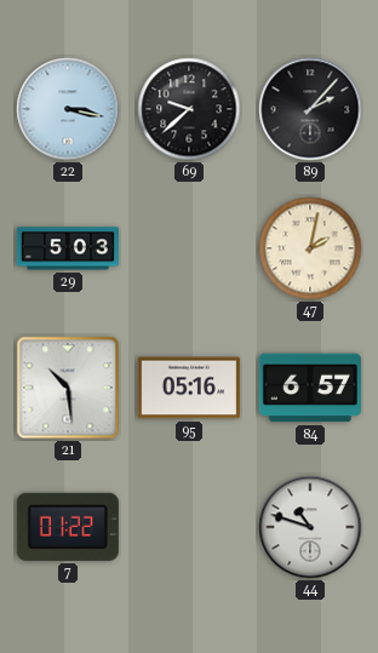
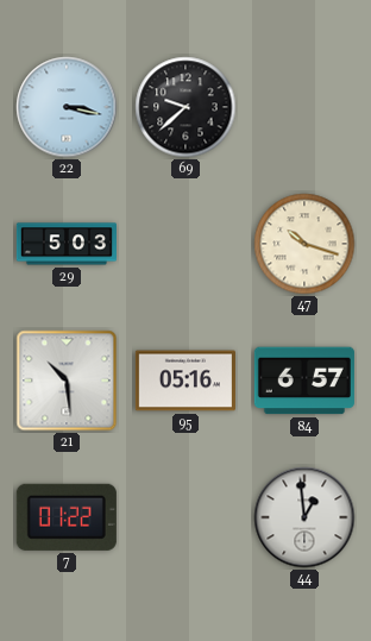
89: 2:07 -> none (310, 109)
47: 2:02 -> 10:18 (304, 244)
44: 10:48 -> 12:59 (304, 517)
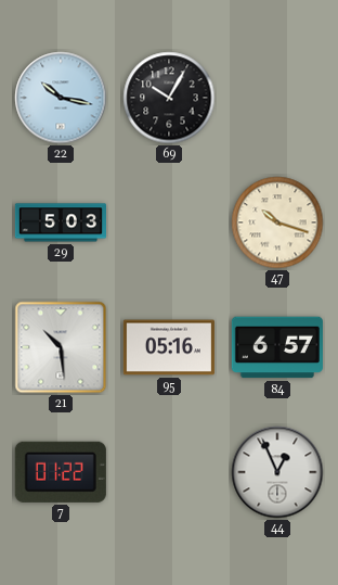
22: 3:17 -> 10:17 (61, 98)
69: 9:38 -> 10:05 (169, 98)
44: 12:59 -> 12:56 (277, 472)
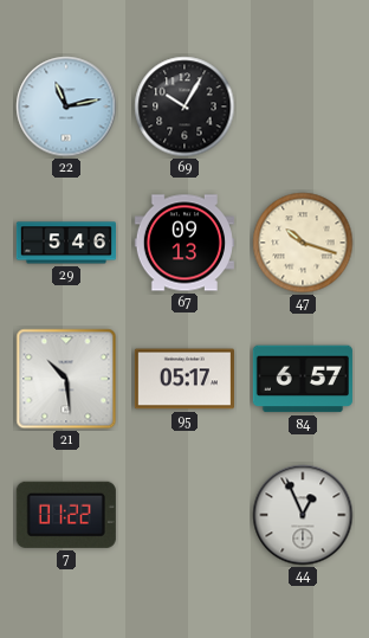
22: 10:17 -> 11:13 (66, 107)
29: 5:03 -> 5:46 (65, 243)
67: none -> 09:13 (184, 243)
95: 05:16 -> 05:17 (184, 379)
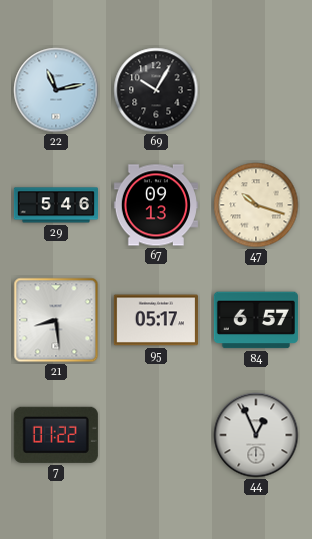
21: 10:29 -> 8:29 (56, 320)
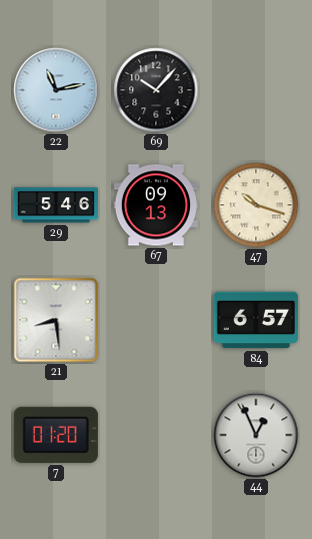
69: 10:05 -> 10:07 (156, 90)
95: 05:17 -> none (156, 320)
7: 01:22 -> 01:20 (56, 435)
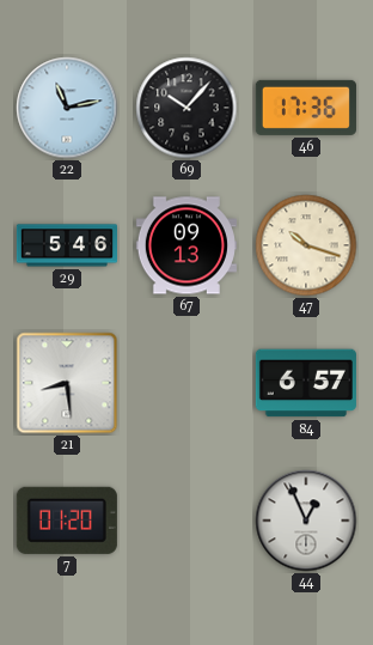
46: none -> 17:36 (306, 108)
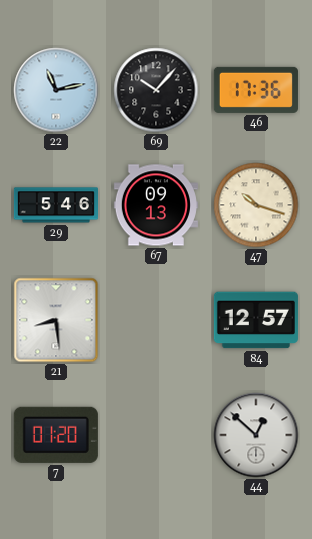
84: 6:57 -> 12:57 (256, 320)
44: 12:56 -> 12:52 (256, 435)
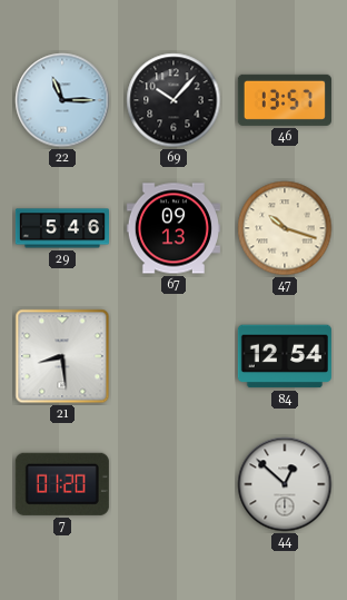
22: 11:13 -> 11:15 (62, 100)
46: 17:36 -> 13:57 (285, 100)
84: 12:57 -> 12:54 (285, 356)
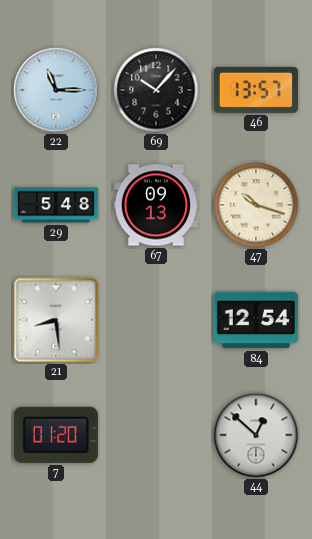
29: 5:46 -> 5:48 (55, 205)
